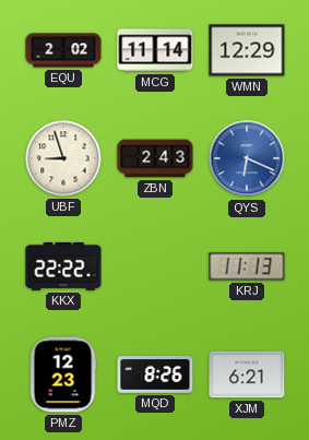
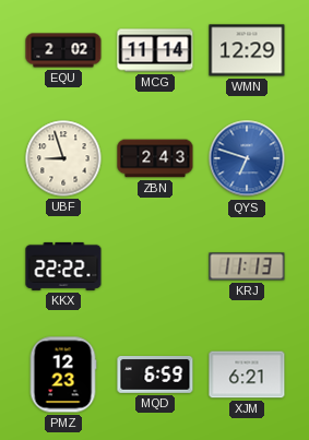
QYS: 6:19 -> 6:48 (247, 158)
MQD: 8:26 -> 6:59 (155, 376)
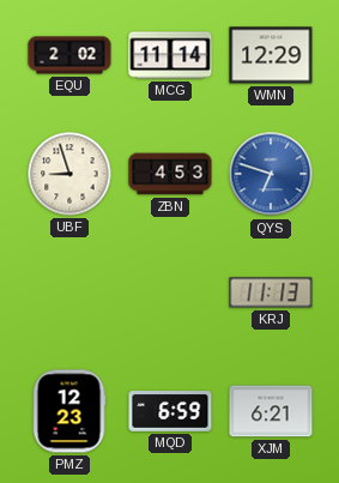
ZBN: 2:43 -> 4:53 (170, 174)
KKX: 22:22 -> none (63, 266)
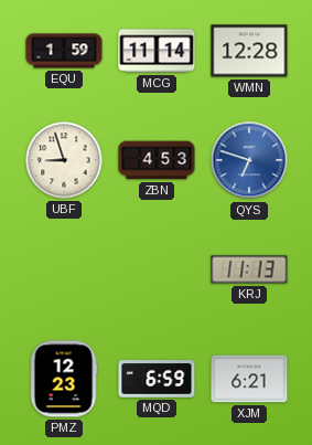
EQU: 2:02 -> 1:59 (64, 51)
WMN: 12:29 -> 12:28 (249, 51)
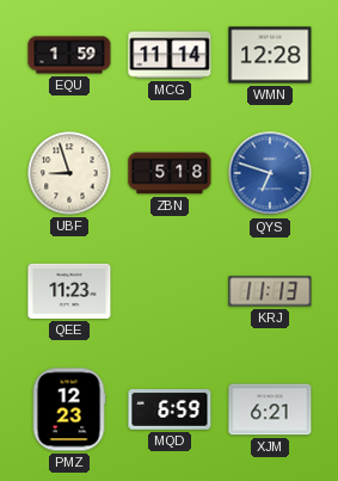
ZBN: 4:53 -> 5:18 (170, 173)
QEE: none -> 11:23 (69, 291)
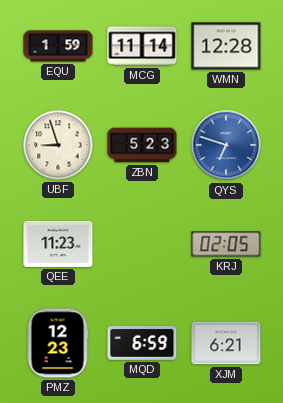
ZBN: 5:18 -> 5:23 (142, 145)
KRJ: 11:13 -> 02:05 (226, 244)
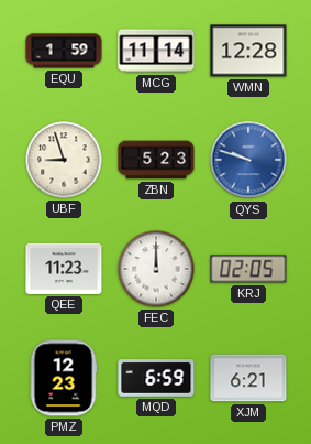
QYS: 6:48 -> 9:48 (248, 160)
FEC: none -> 12:00 (156, 269)
